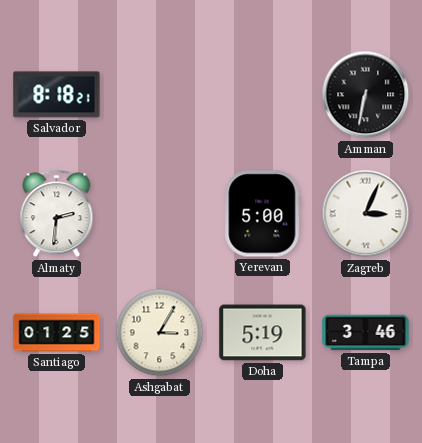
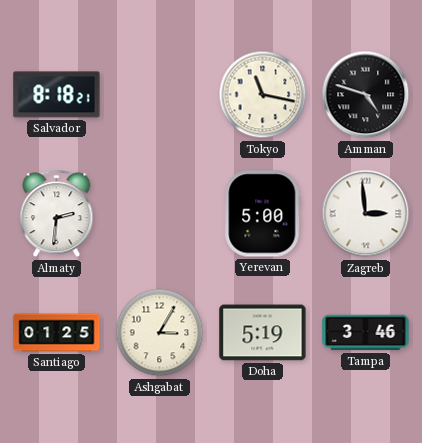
Tokyo: none -> 11:17 (263, 95)
Amman: 6:32 -> 4:48 (366, 95)
Zagreb: 3:04 -> 2:59 (366, 214)
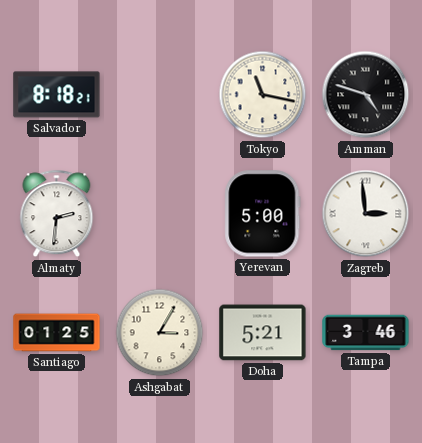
Doha: 5:19 -> 5:21 (263, 333)
